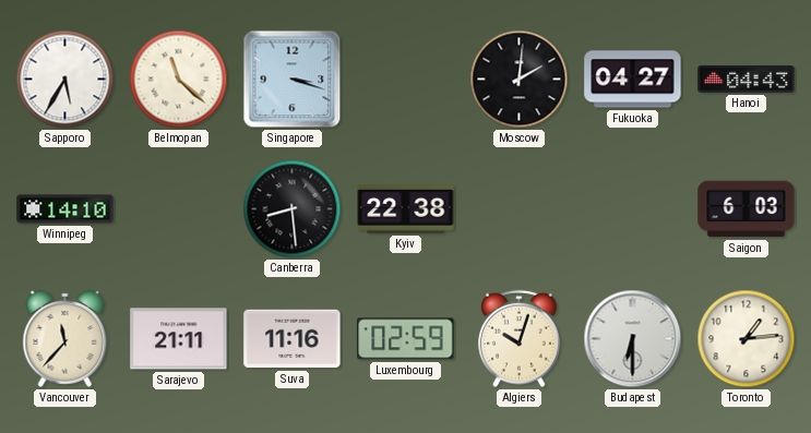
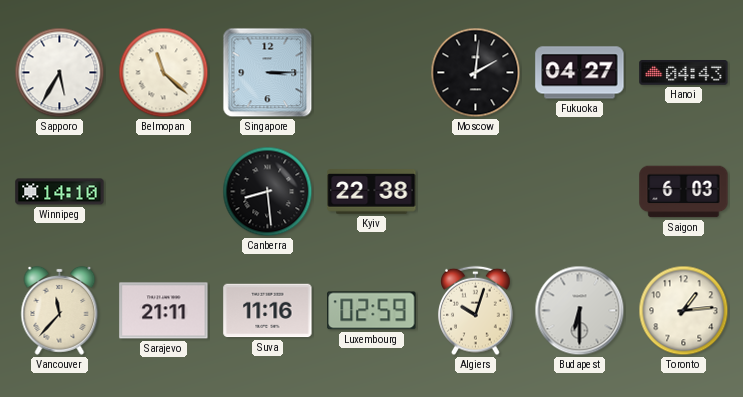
Singapore: 3:18 -> 3:15 (268, 73)
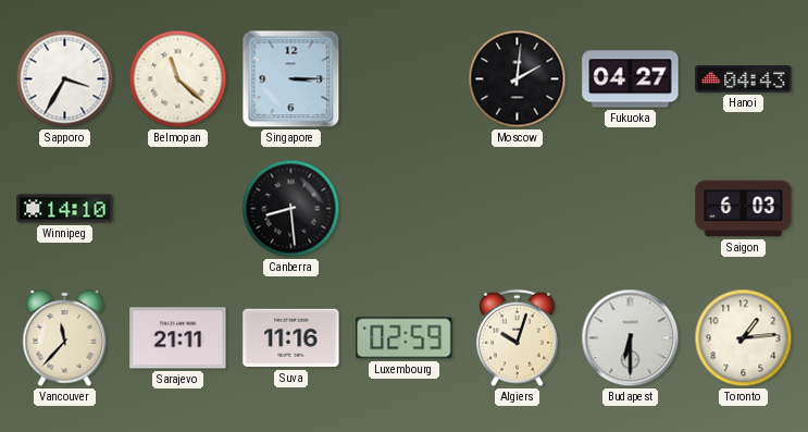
Sapporo: 5:35 -> 3:35 (65, 79)
Kyiv: 22:38 -> none (372, 192)
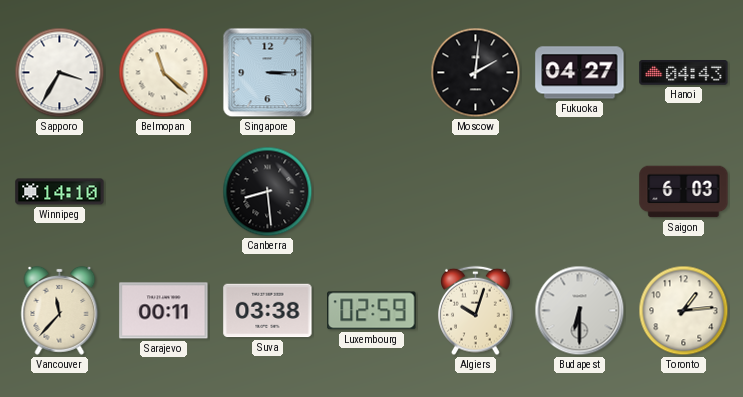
Sarajevo: 21:11 -> 00:11 (164, 311)
Suva: 11:16 -> 03:38 (268, 311)
